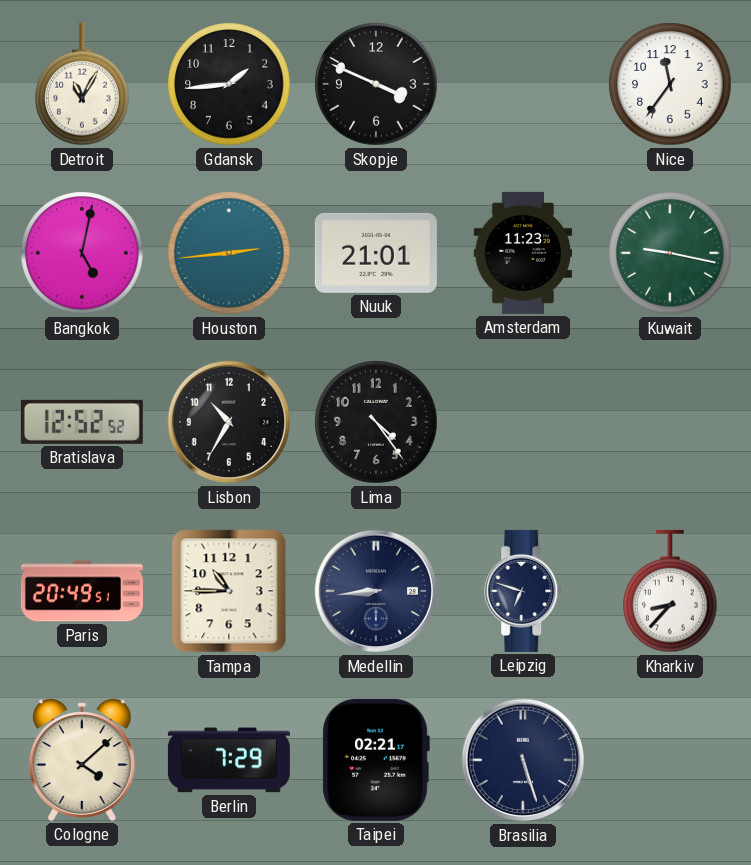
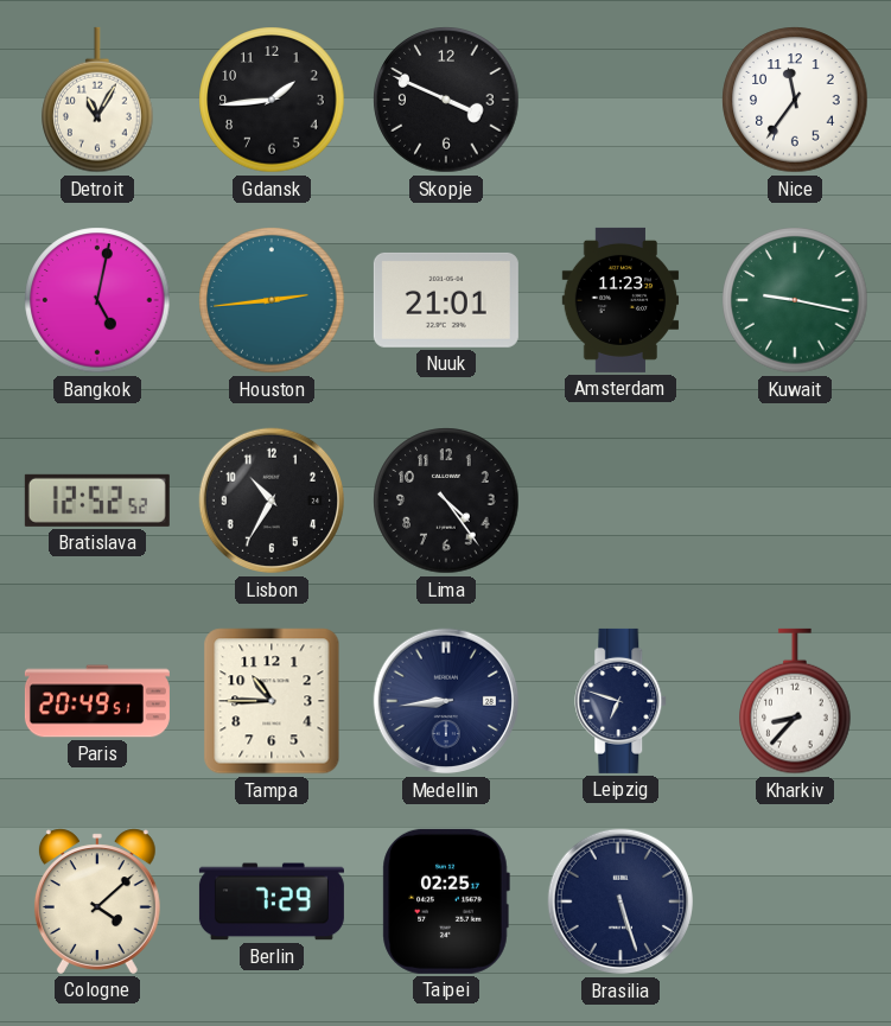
Taipei: 02:21 -> 02:25 (446, 901)
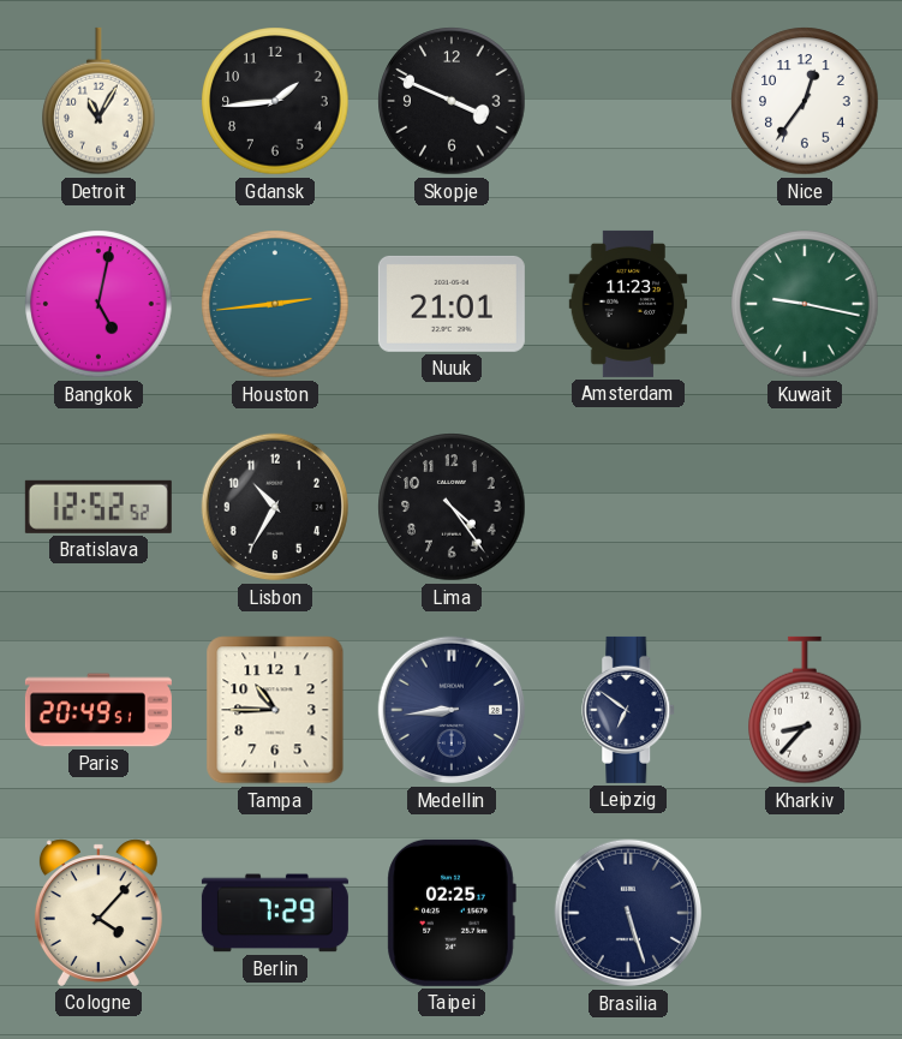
Nice: 11:36 -> 12:36 (805, 101)
Leipzig: 6:48 -> 6:51 (629, 710)
Cologne: 4:08 -> 4:07 (98, 913)
